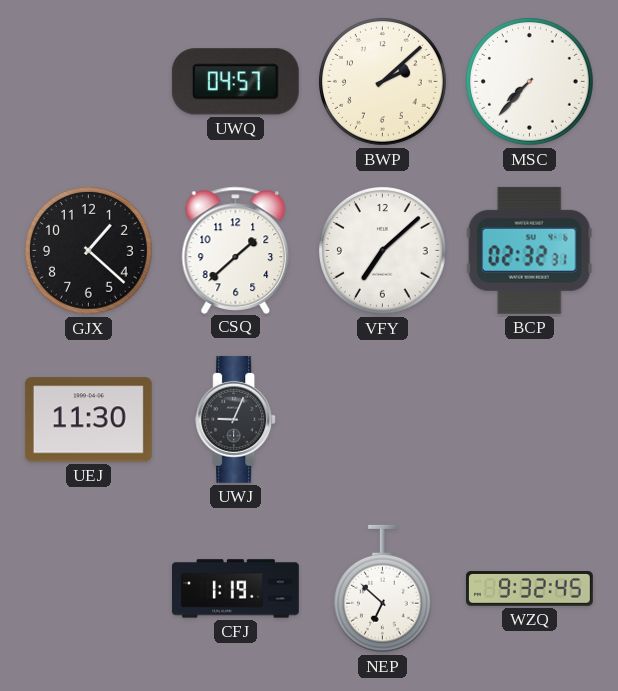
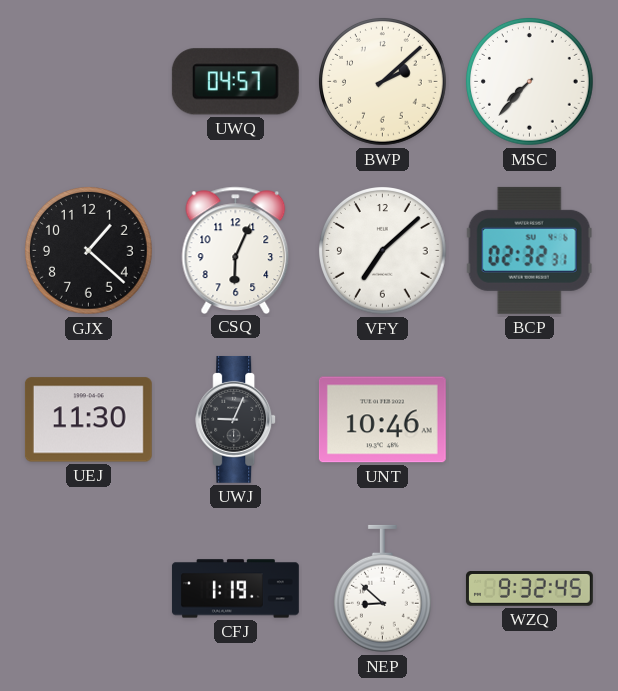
CSQ: 1:38 -> 6:04 (236, 250)
UNT: none -> 10:46 (382, 420)
NEP: 6:52 -> 8:52 (382, 589)
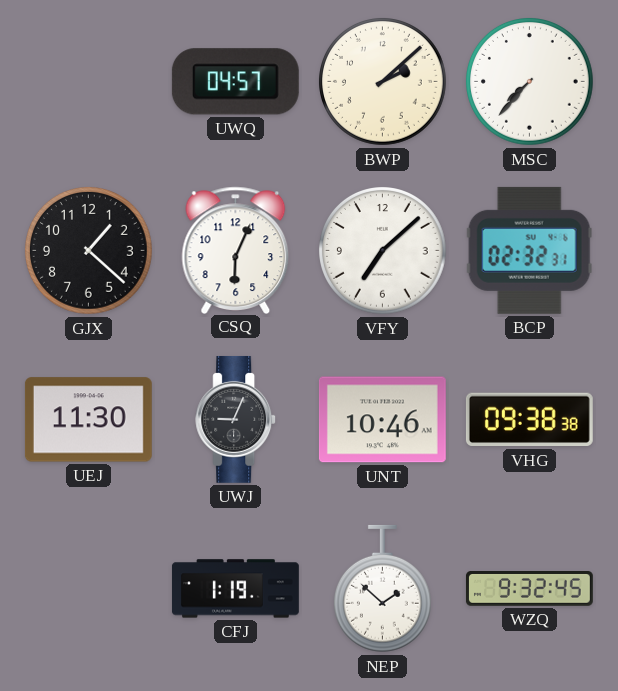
VHG: none -> 09:38 (529, 420)
NEP: 8:52 -> 1:52 (382, 589)
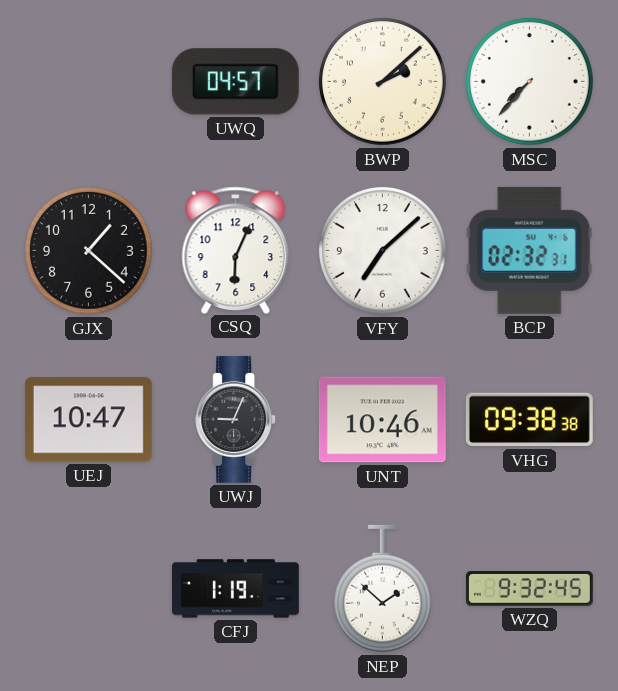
UEJ: 11:30 -> 10:47 (88, 420)
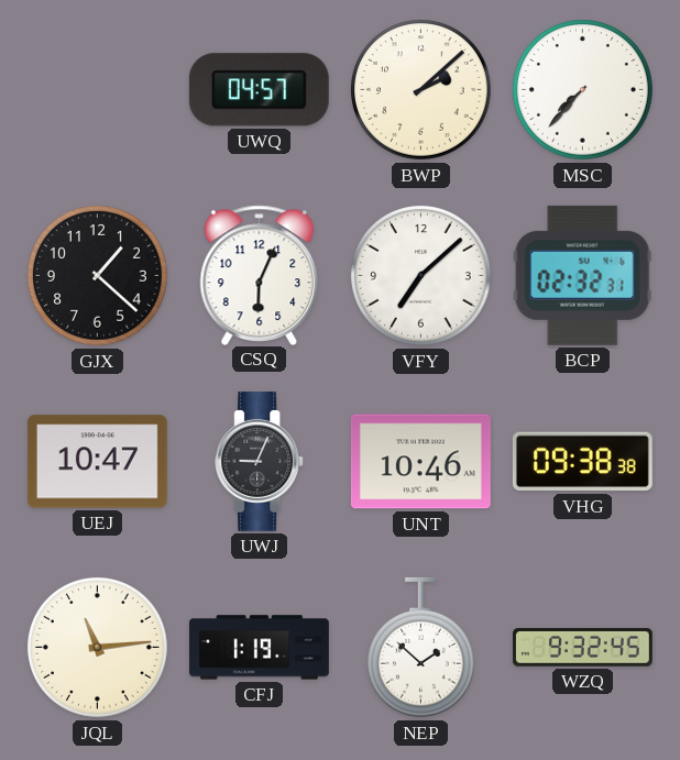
JQL: none -> 11:14 (98, 648)
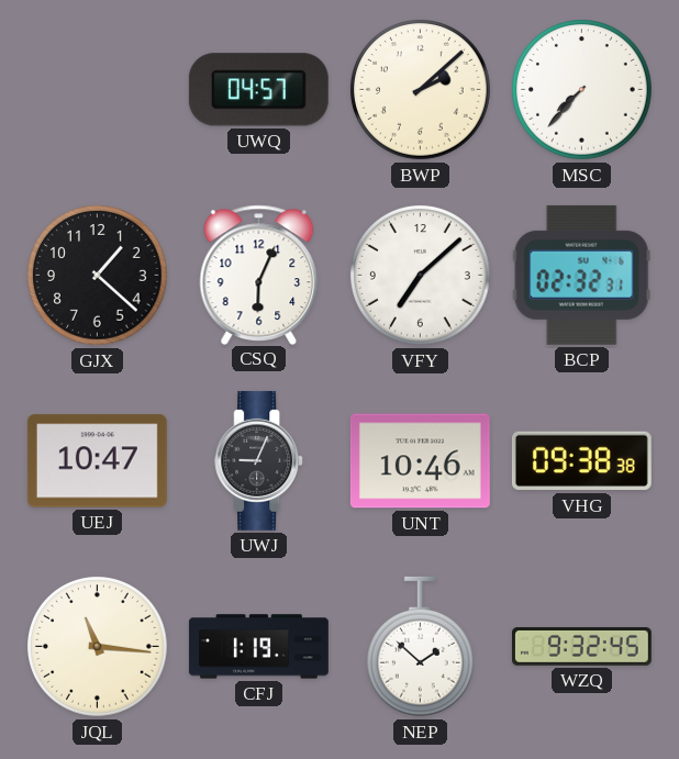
JQL: 11:14 -> 11:16 (98, 647)
